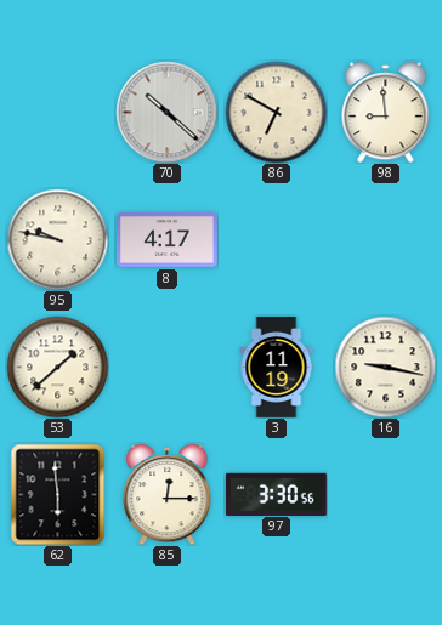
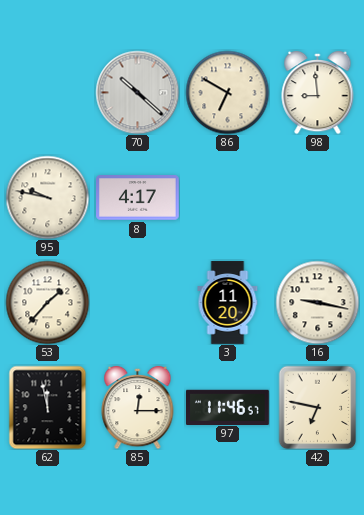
53: 1:38 -> 1:37 (47, 302)
3: 11:19 -> 11:20 (228, 303)
62: 5:59 -> 11:58 (48, 407)
97: 3:30 -> 11:46 (228, 407)
42: none -> 6:47 (318, 407)
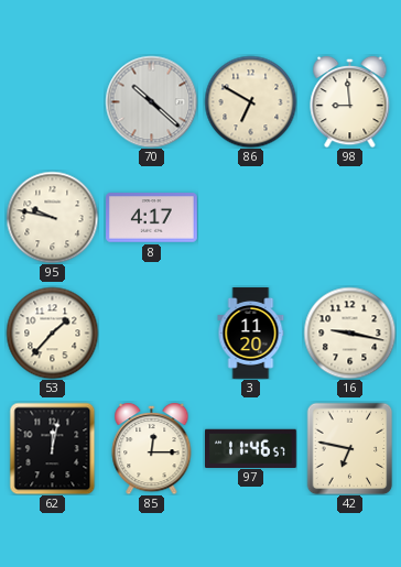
62: 11:58 -> 12:02 (53, 448)
